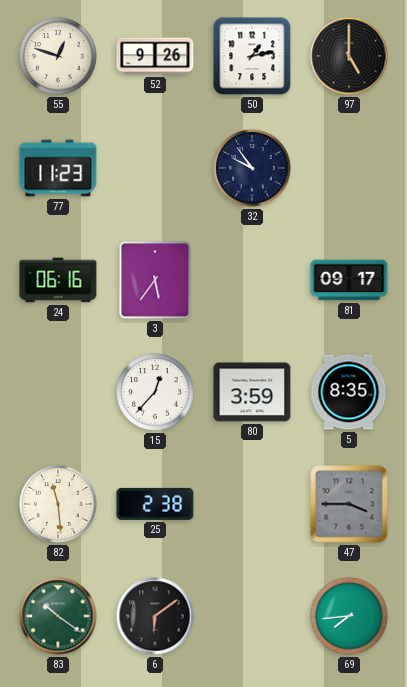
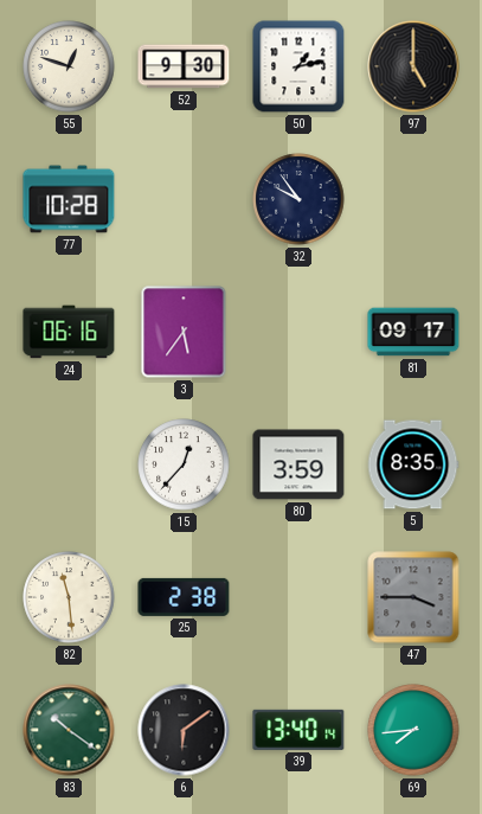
52: 9:26 -> 9:30 (184, 66)
77: 11:23 -> 10:28 (69, 199)
39: none -> 13:40 (298, 730)
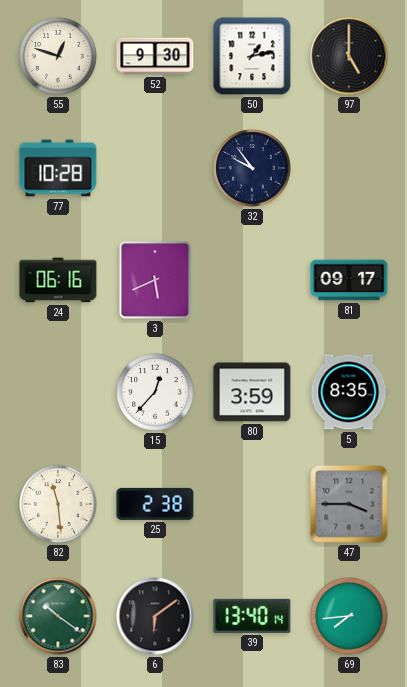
3: 5:36 -> 5:41 (155, 280)
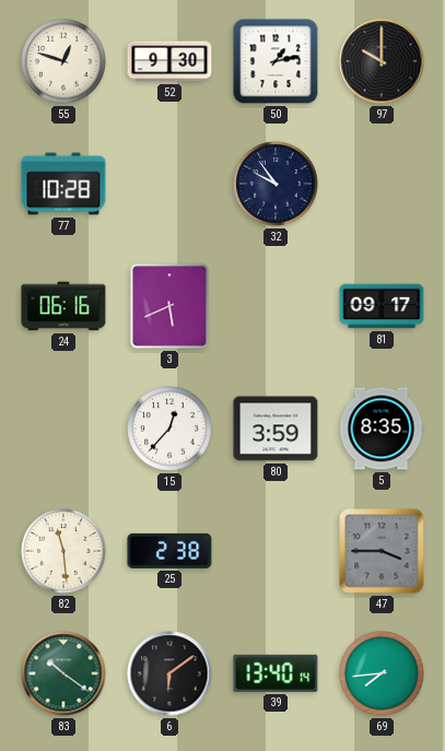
97: 5:00 -> 10:00 (382, 61)
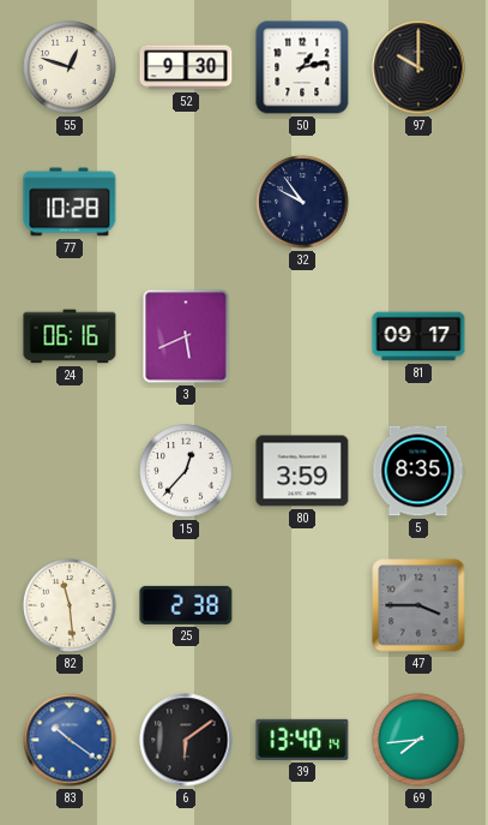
83 dial: green -> blue (70, 740)
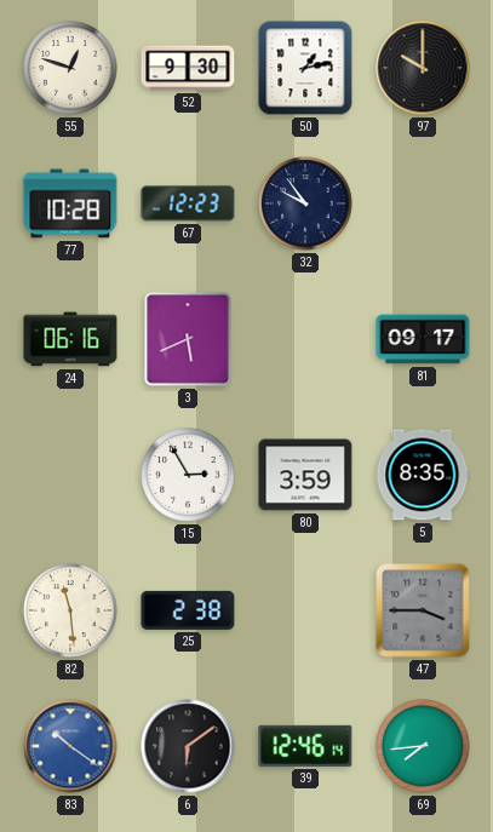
67: none -> 12:23 (188, 203)
15: 12:37 -> 2:55 (188, 475)
39: 13:40 -> 12:46 (305, 746)
